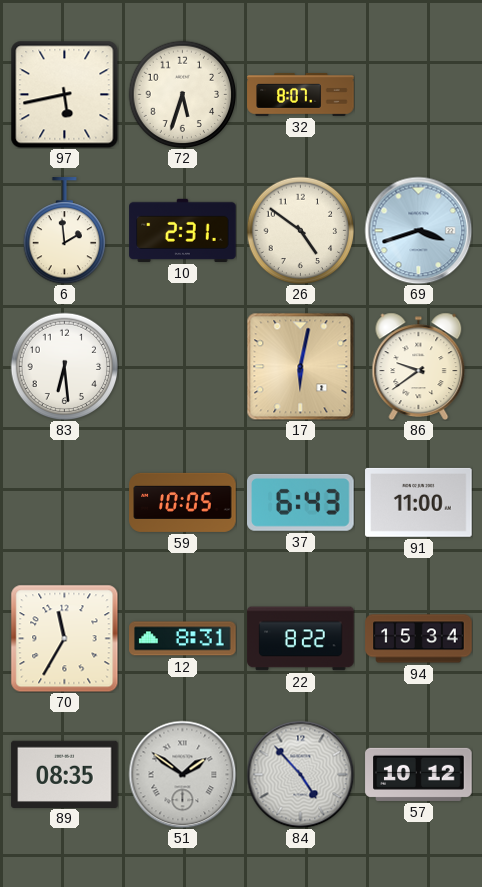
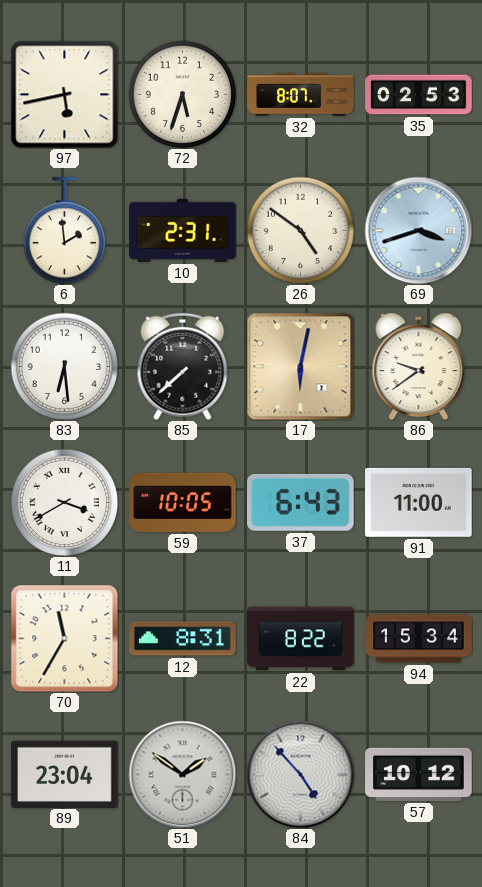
35: none -> 02:53 (419, 95)
85: none -> 7:38 (183, 366)
11: none -> 3:40 (64, 502)
89: 08:35 -> 23:04 (65, 774)
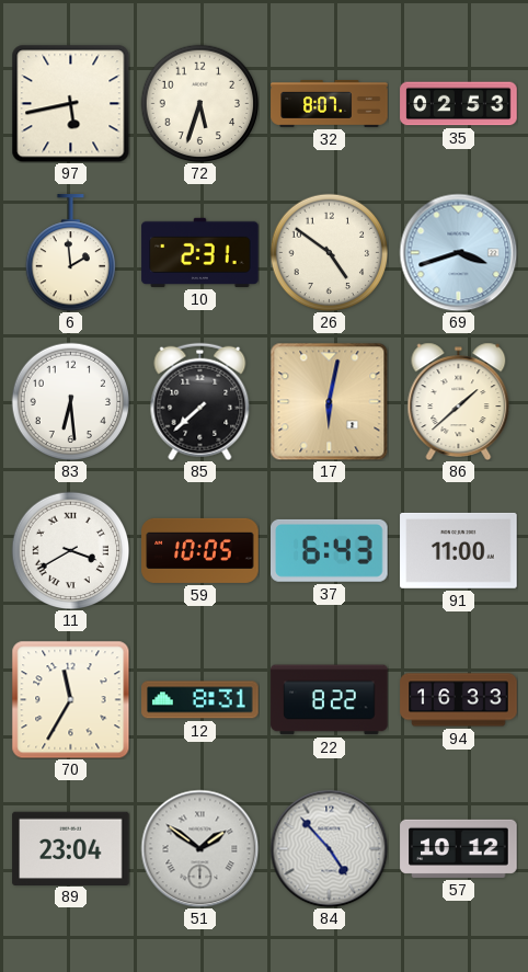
86: 9:39 -> 1:38 (459, 401)
94: 15:34 -> 16:33 (459, 700)
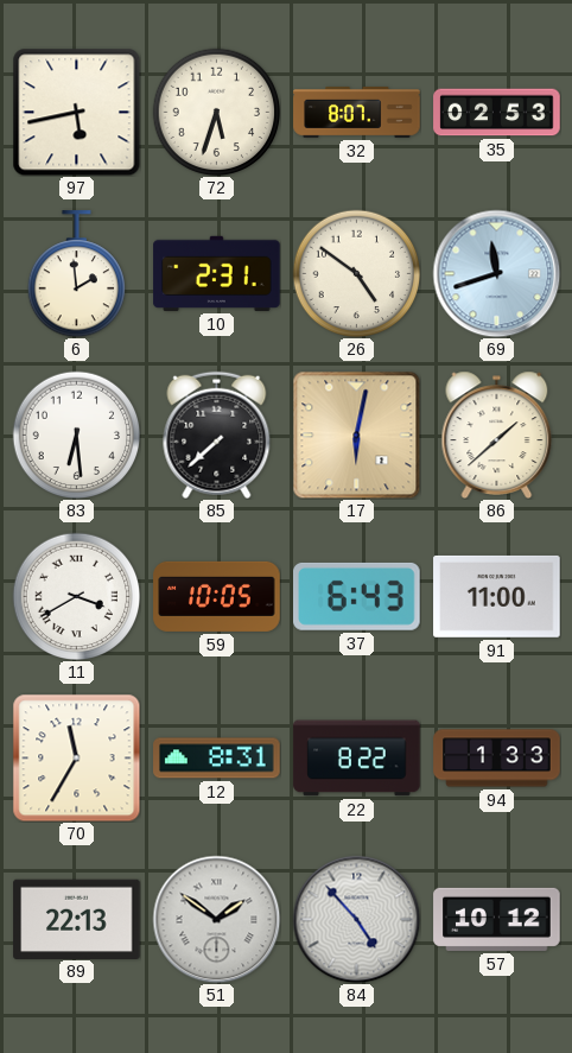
69: 3:42 -> 11:42 (496, 273)
94: 16:33 -> 1:33 (497, 759)
89: 23:04 -> 22:13 (77, 919)
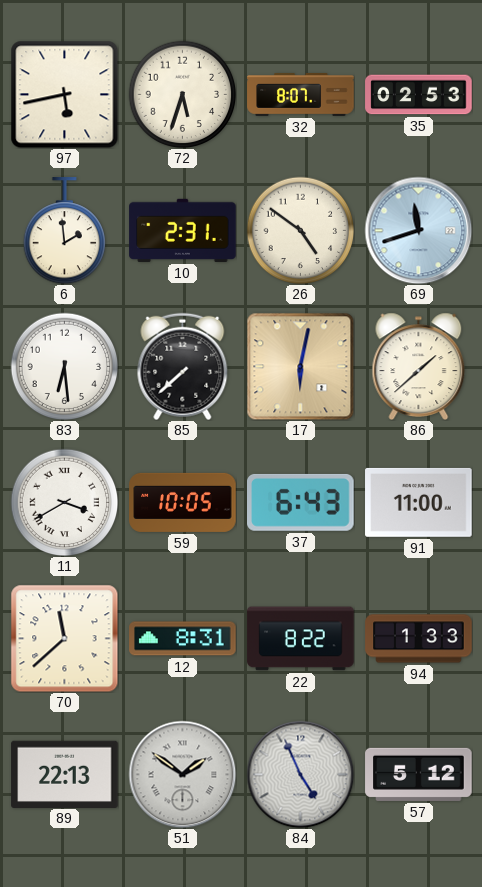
70: 11:35 -> 11:38 (64, 638)
84: 4:53 -> 4:56 (300, 774)
57: 10:12 -> 5:12 (419, 774)
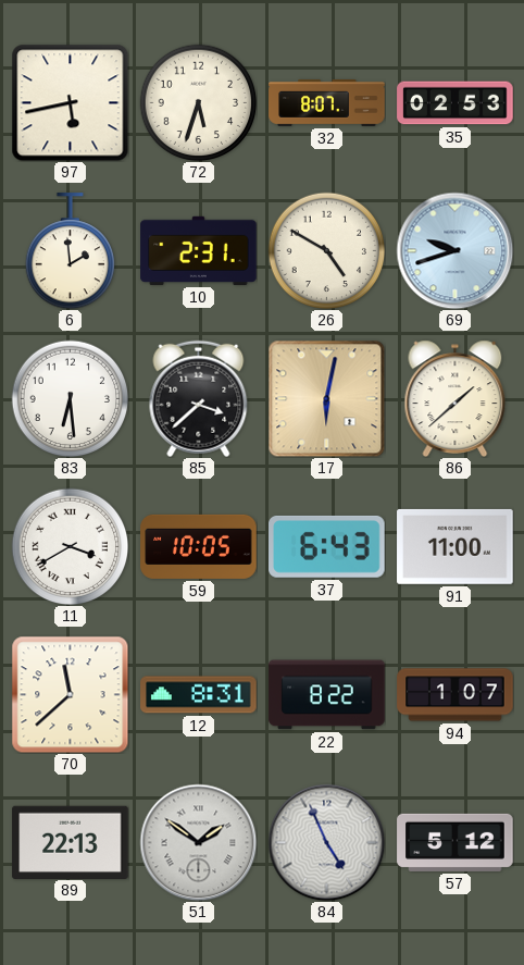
26: 4:51 -> 4:50 (326, 250)
69: 11:42 -> 9:42 (454, 250)
85: 7:38 -> 3:38 (199, 398)
94: 1:33 -> 1:07 (456, 695)
